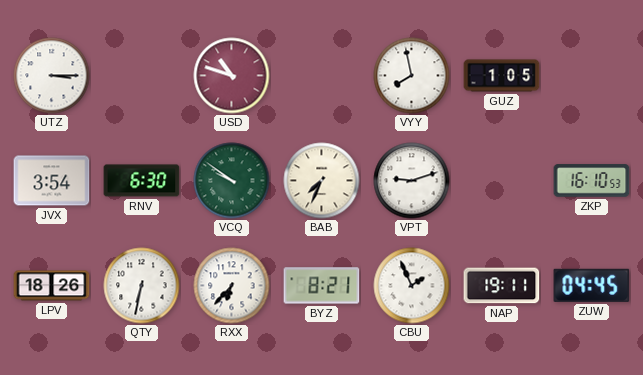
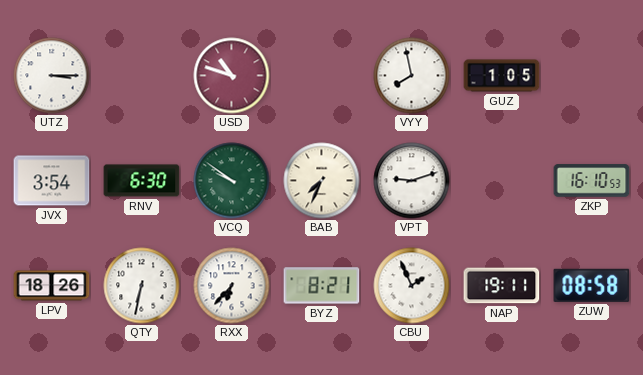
ZUW: 04:45 -> 08:58 (592, 285)
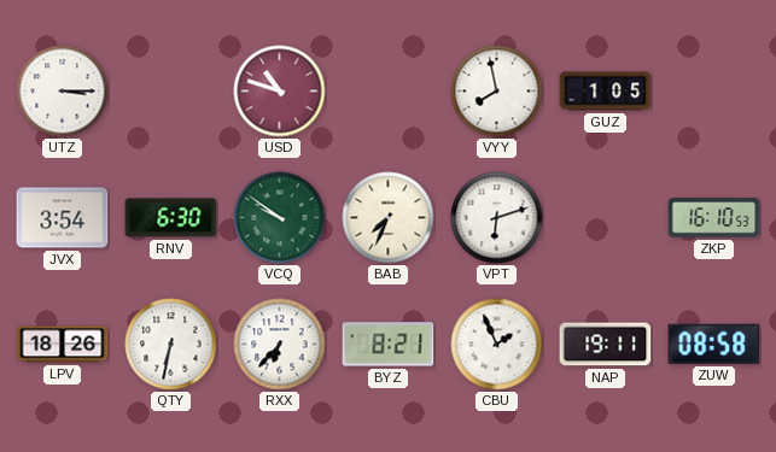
VPT: 9:12 -> 6:12 (497, 218)
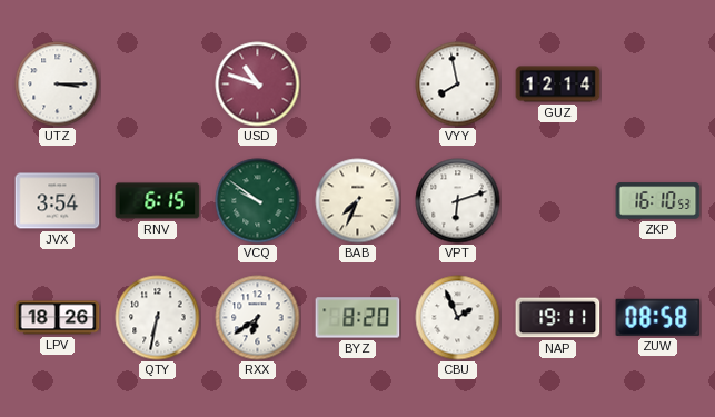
GUZ: 1:05 -> 12:14 (558, 85)
RNV: 6:30 -> 6:15 (158, 201)
RXX: 6:37 -> 6:39 (258, 318)
BYZ: 8:21 -> 8:20 (358, 318)
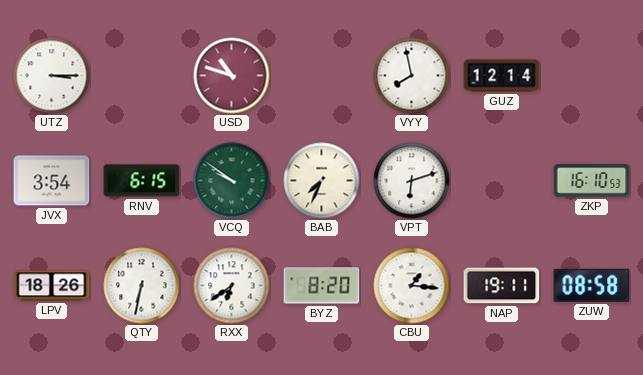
CBU: 1:56 -> 1:16 (412, 286)
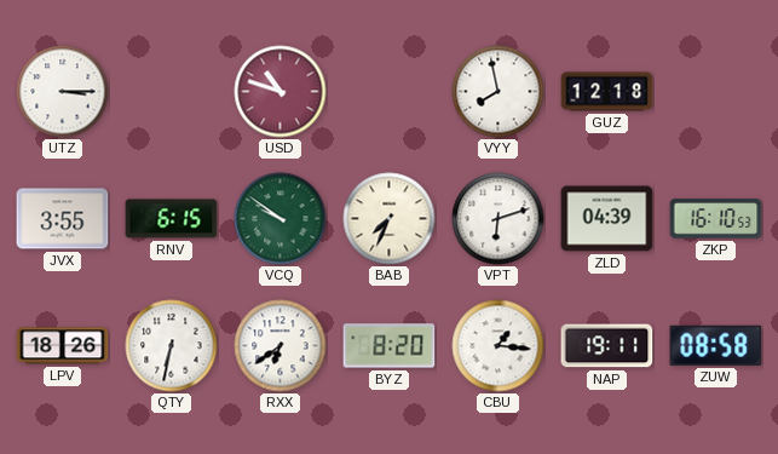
GUZ: 12:14 -> 12:18 (607, 92)
JVX: 3:54 -> 3:55 (63, 219)
ZLD: none -> 04:39 (607, 219)
